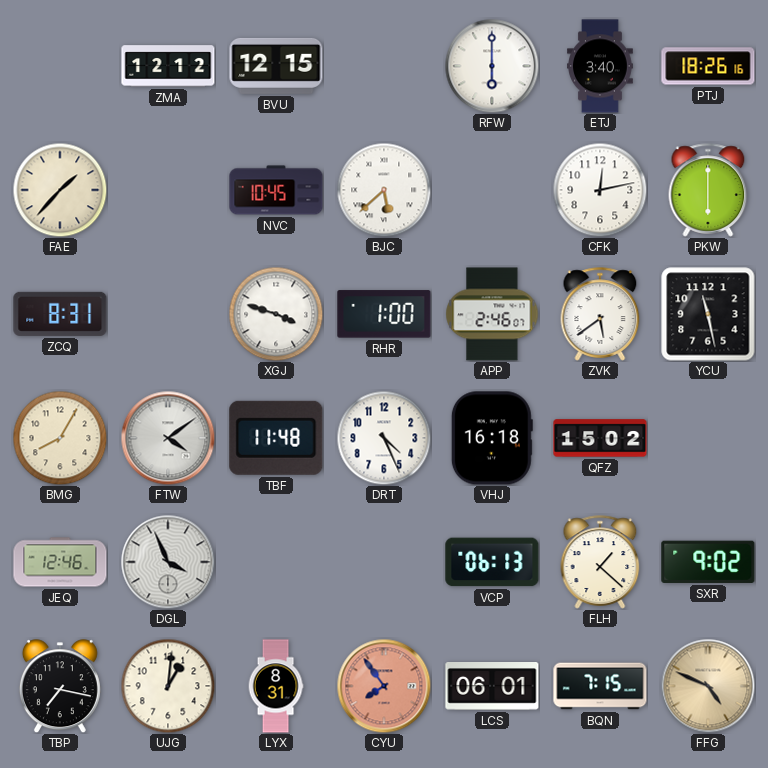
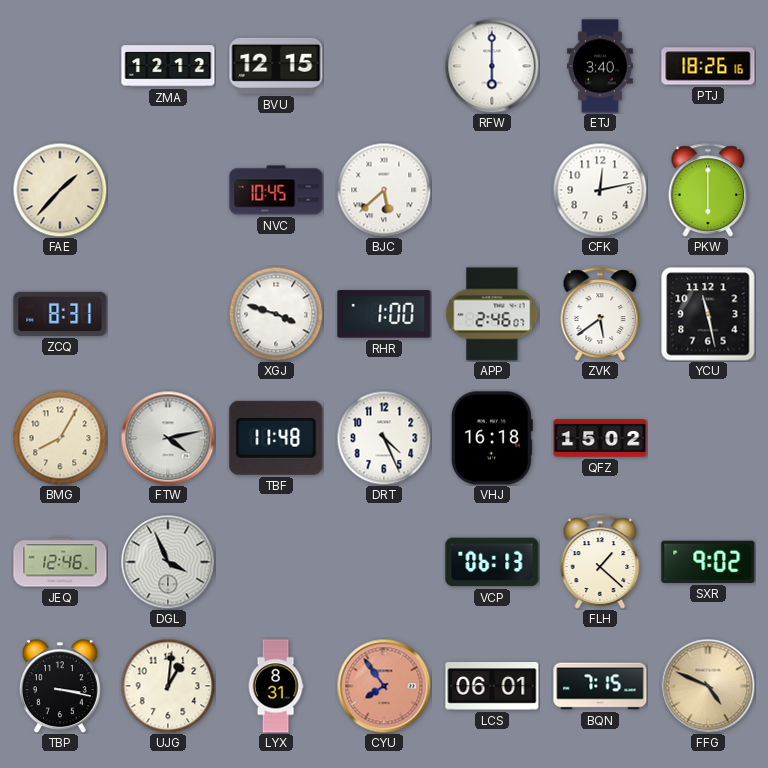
FTW: 4:09 -> 4:13 (168, 438)
TBP: 7:17 -> 3:17 (60, 686)
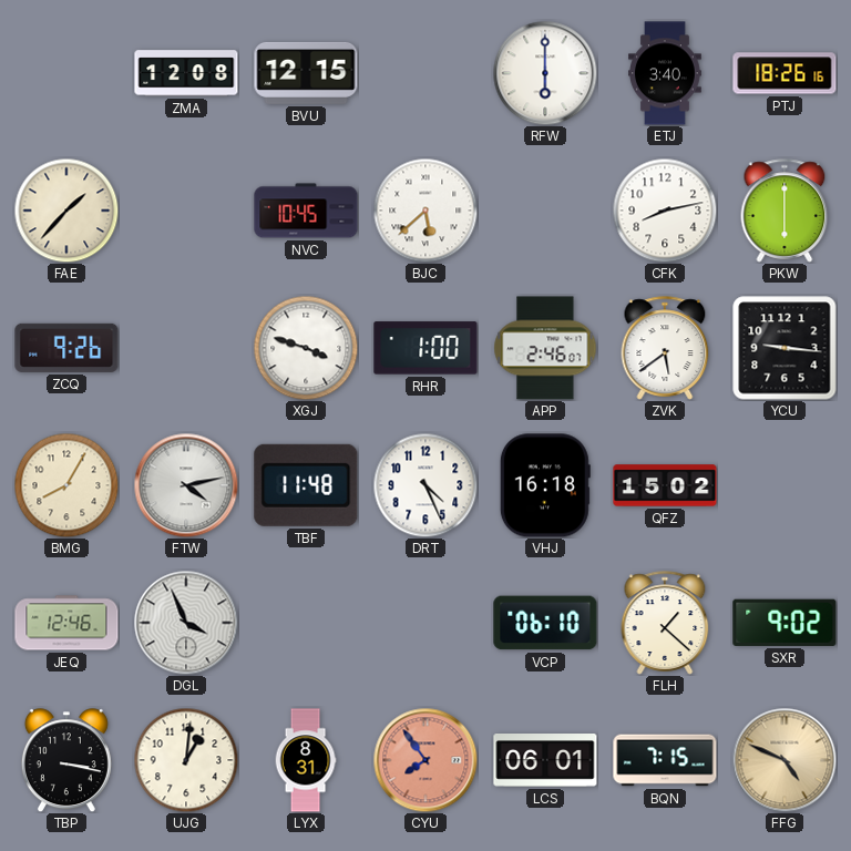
ZMA: 12:12 -> 12:08 (186, 73)
CFK: 12:13 -> 8:13 (665, 211)
ZCQ: 8:31 -> 9:26 (66, 348)
YCU: 11:28 -> 9:16 (785, 348)
VCP: 06:13 -> 06:10 (545, 623)
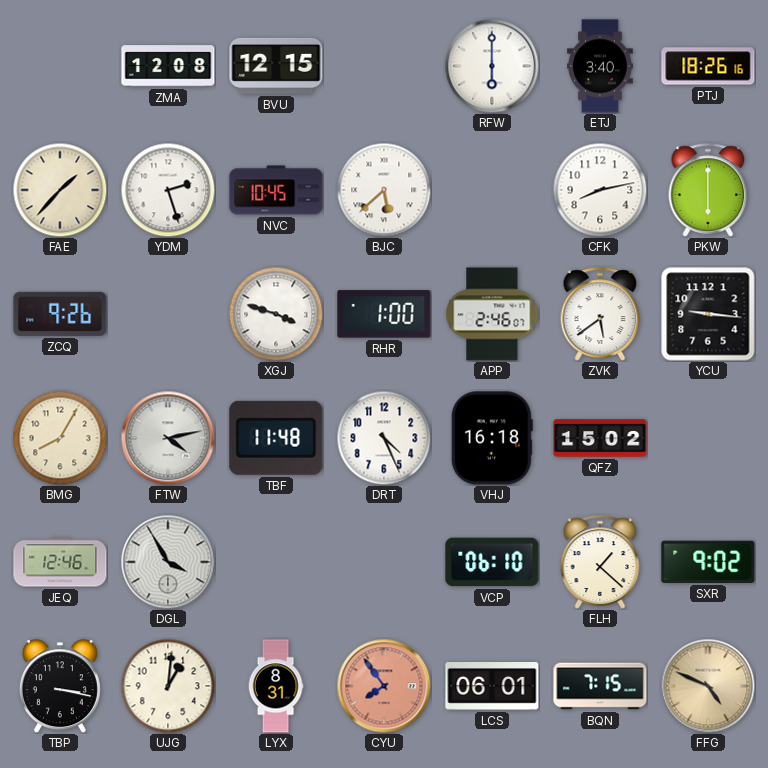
YDM: none -> 2:27 (168, 190)
DGL: 3:56 -> 3:55 (168, 562)
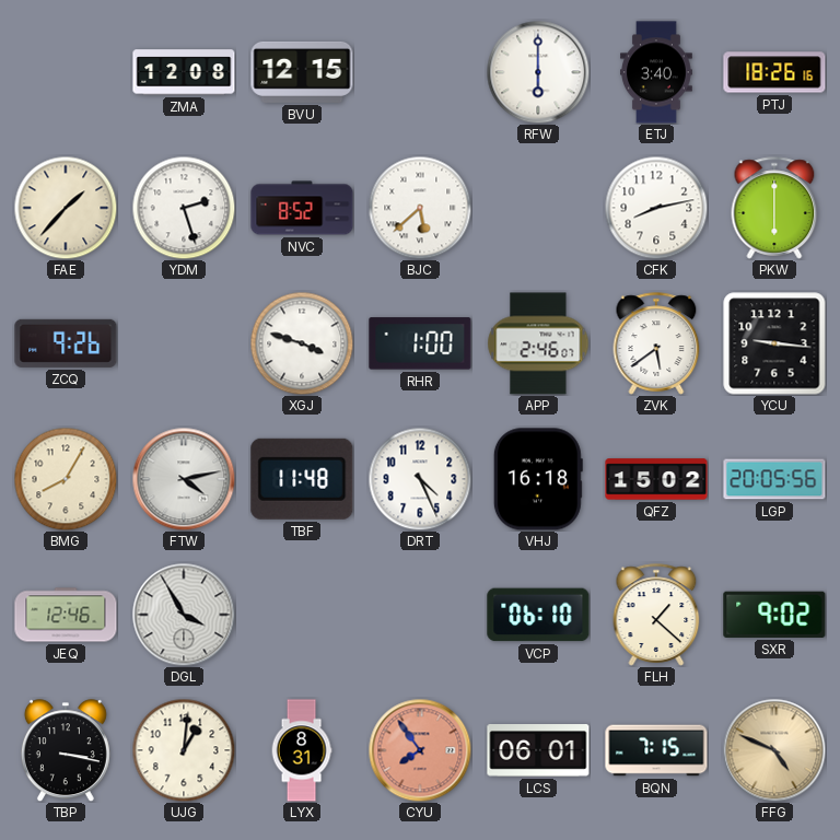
NVC: 10:45 -> 8:52 (302, 208)
LGP: none -> 20:05 (774, 479)
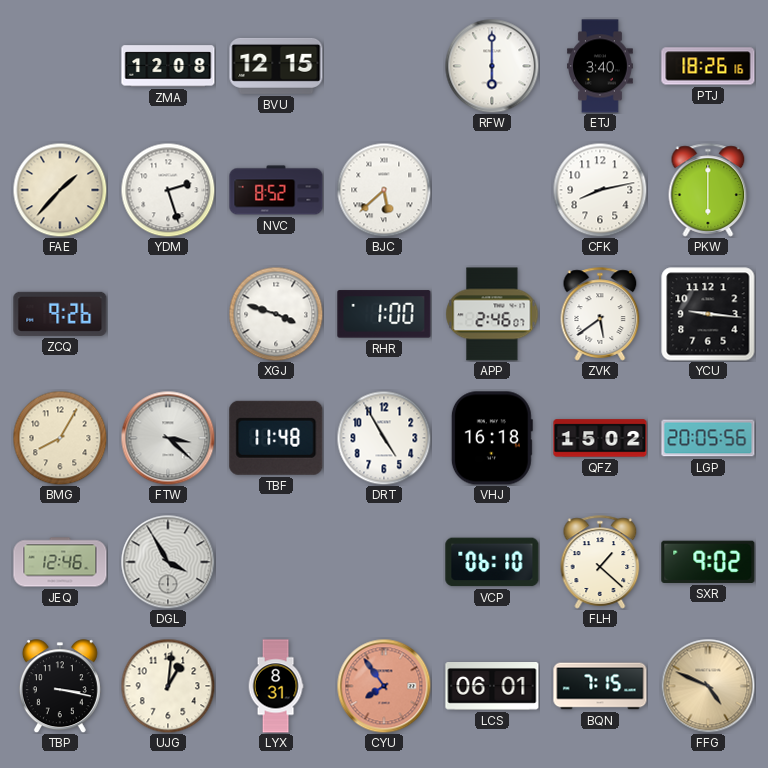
FTW: 4:13 -> 3:22 (168, 438)
DRT: 4:26 -> 4:55 (384, 438)
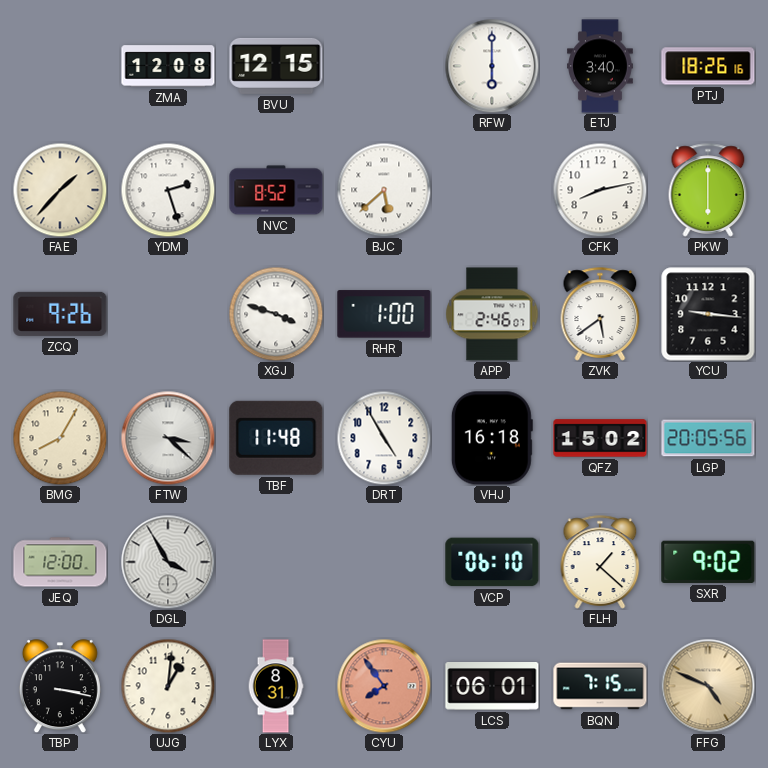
JEQ: 12:46 -> 12:00 (60, 562)
